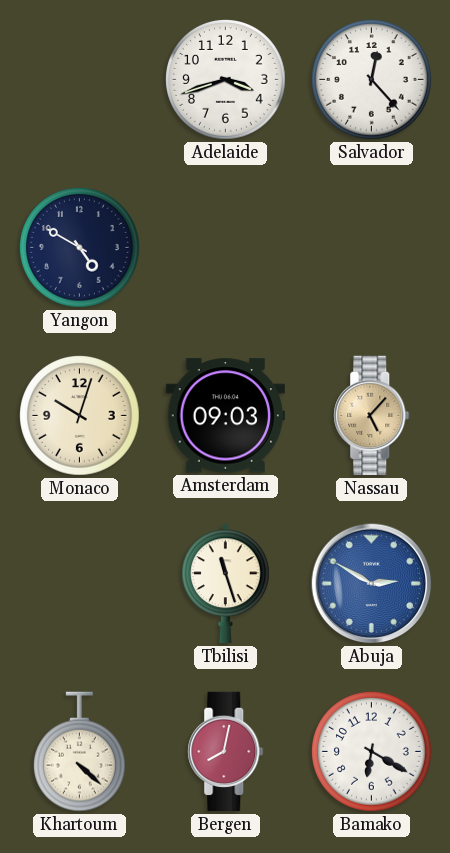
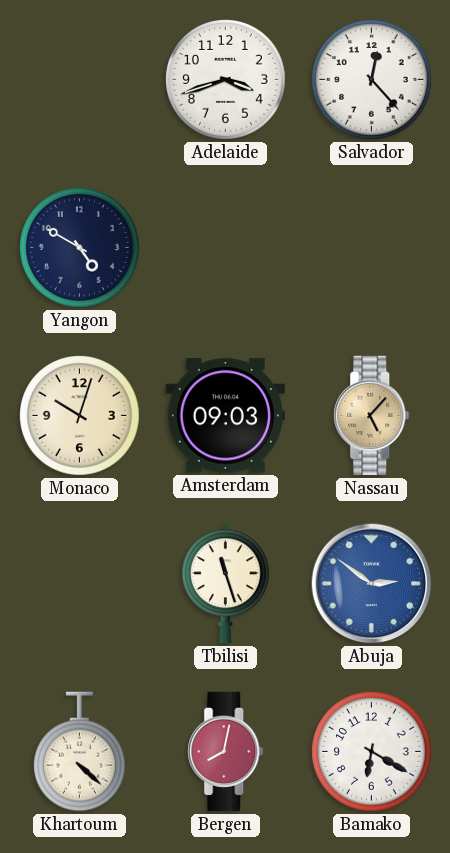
Abuja: 2:50 -> 2:51 (372, 584)
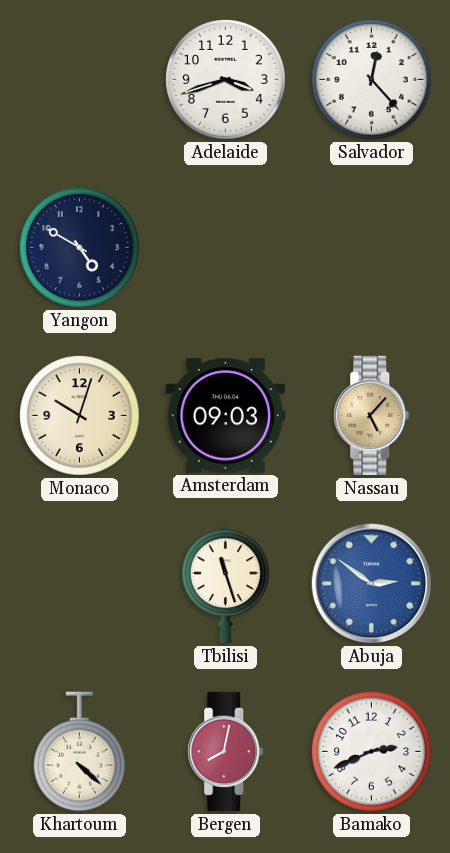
Bamako: 6:20 -> 2:41 (372, 752)
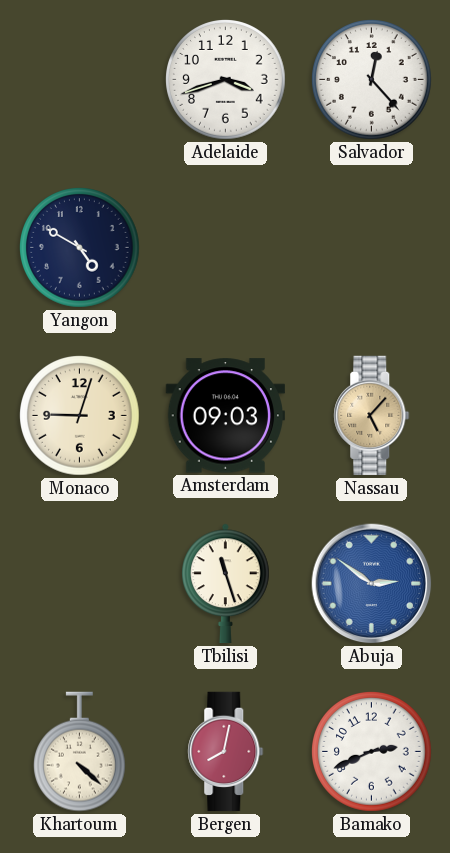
Monaco: 10:03 -> 9:03 (80, 416)
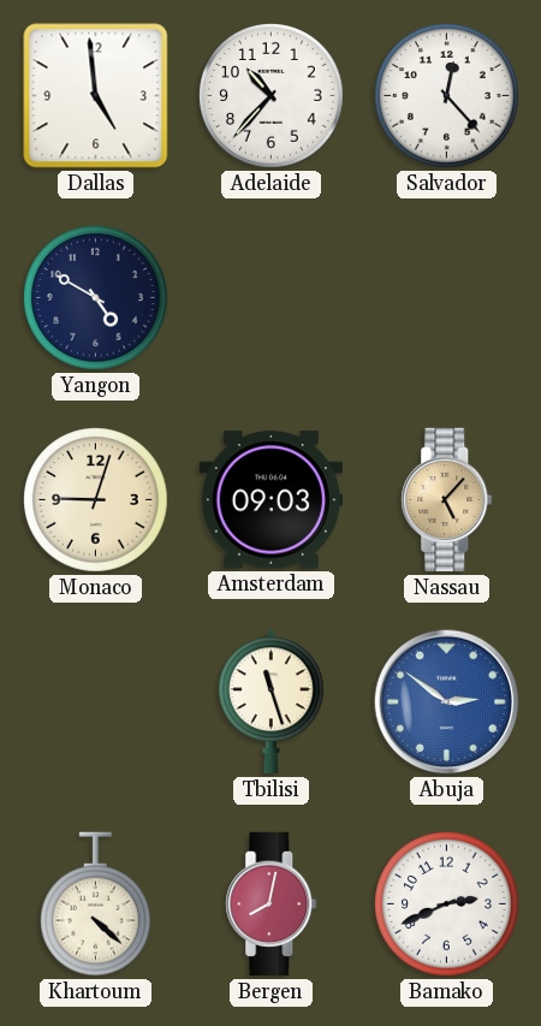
Dallas: none -> 4:59 (96, 96)
Adelaide: 3:42 -> 10:37 (272, 96)
